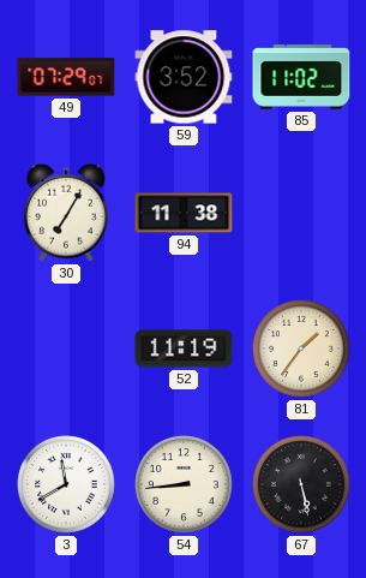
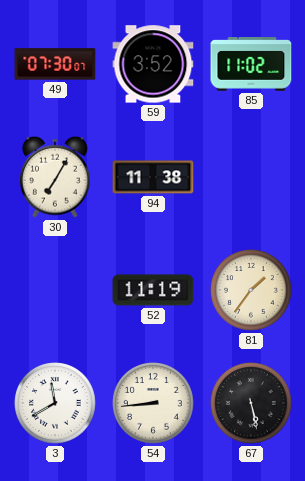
49: 07:29 -> 07:30 (55, 64)
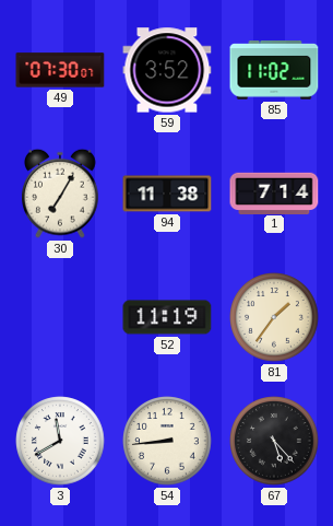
1: none -> 7:14 (274, 192)
67: 5:28 -> 5:23 (274, 441)
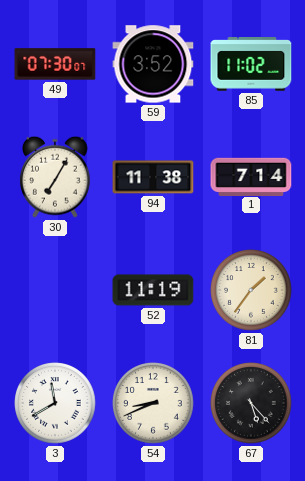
54: 8:44 -> 8:41 (153, 403)
